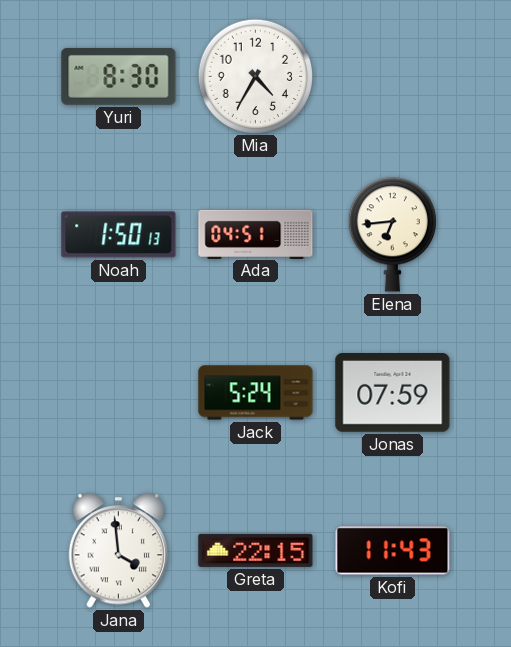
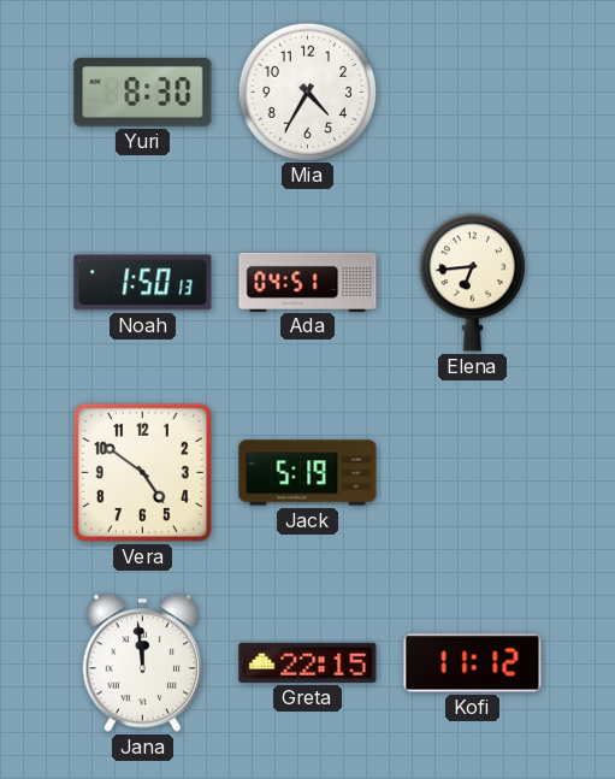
Vera: none -> 4:51 (142, 472)
Jack: 5:24 -> 5:19 (308, 473)
Jonas: 07:59 -> none (393, 393)
Jana: 3:59 -> 11:59 (143, 663)
Kofi: 11:43 -> 11:12 (473, 663)
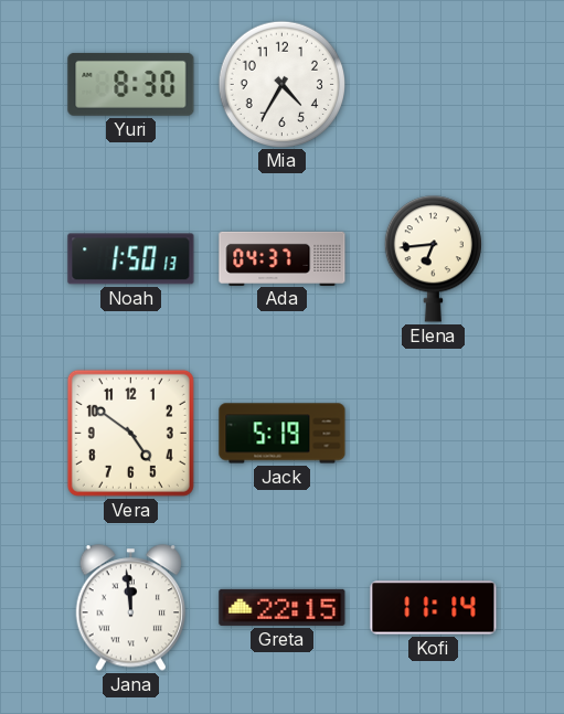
Ada: 04:51 -> 04:37 (283, 258)
Kofi: 11:12 -> 11:14 (434, 608)
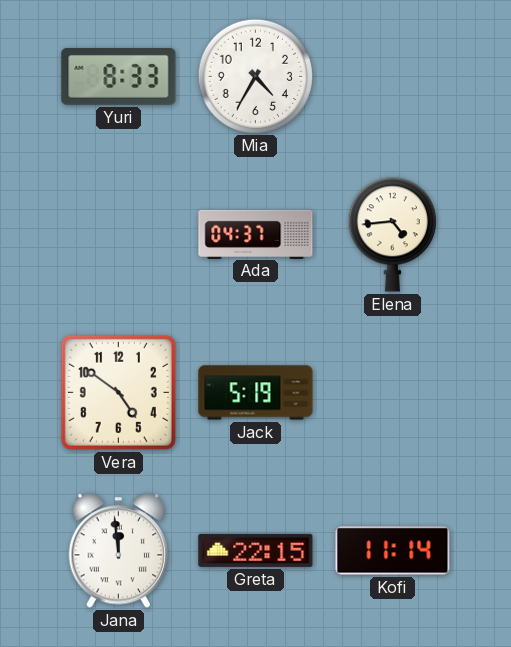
Yuri: 8:30 -> 8:33 (119, 76)
Noah: 1:50 -> none (131, 259)
Elena: 6:44 -> 4:44 (392, 235)
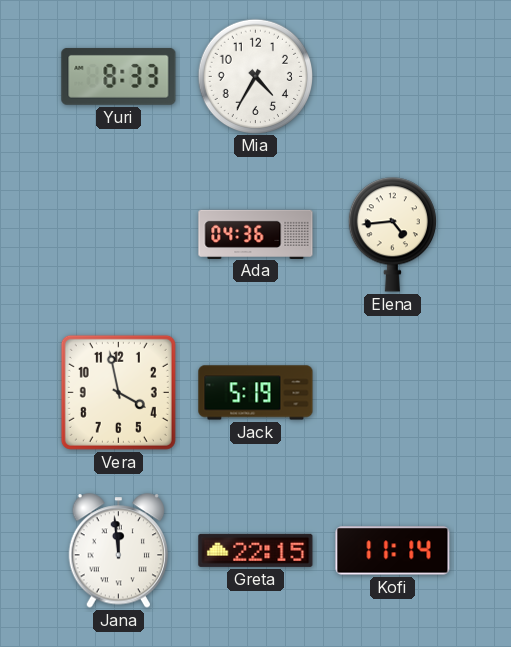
Ada: 04:37 -> 04:36 (256, 234)
Vera: 4:51 -> 3:58 (118, 392)
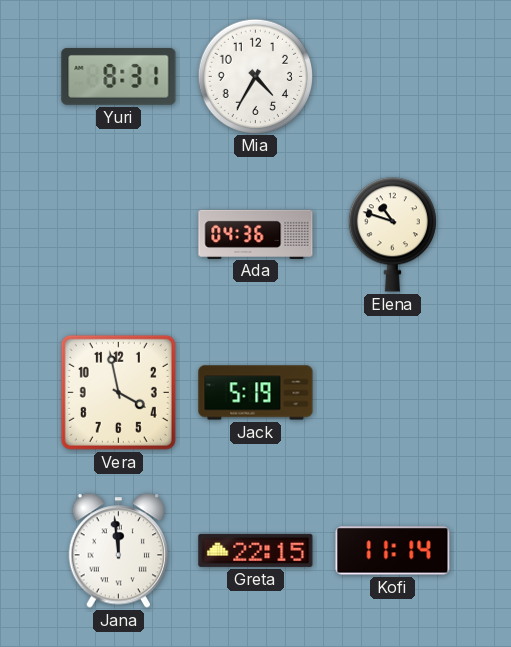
Yuri: 8:33 -> 8:31 (119, 76)
Elena: 4:44 -> 10:48 (392, 235)
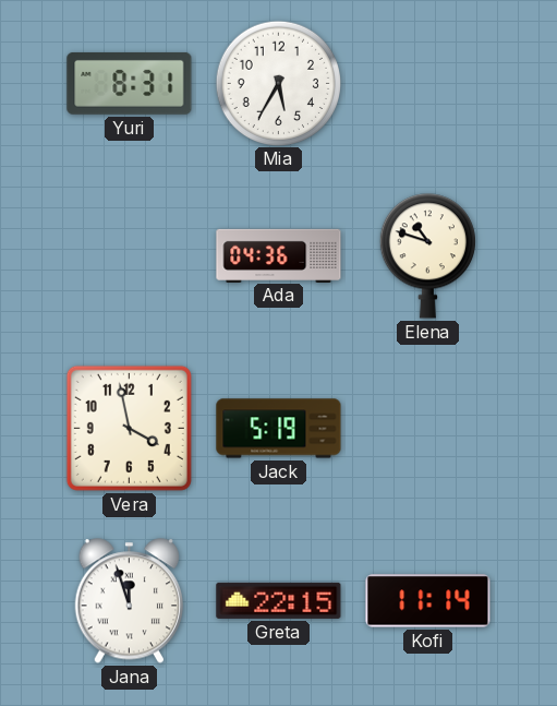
Mia: 4:35 -> 5:35 (278, 83)
Jana: 11:59 -> 11:57 (130, 601)
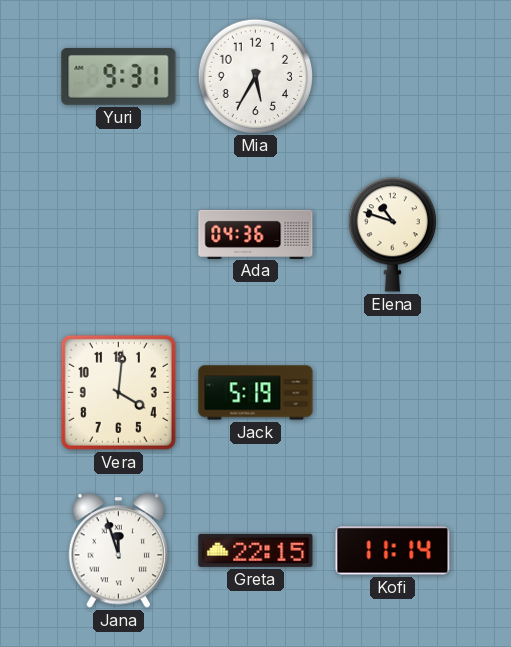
Yuri: 8:31 -> 9:31 (119, 76)
Vera: 3:58 -> 4:01 (118, 392)
